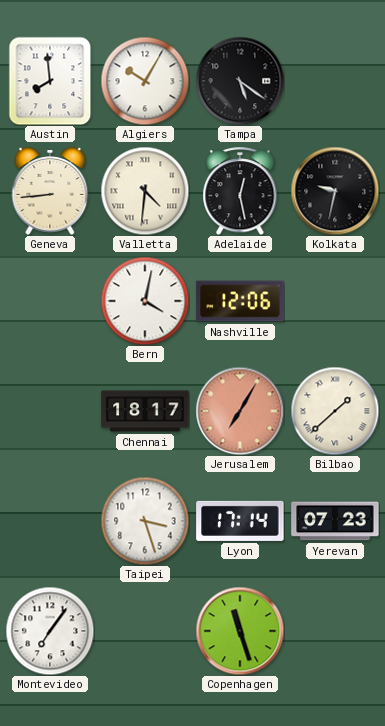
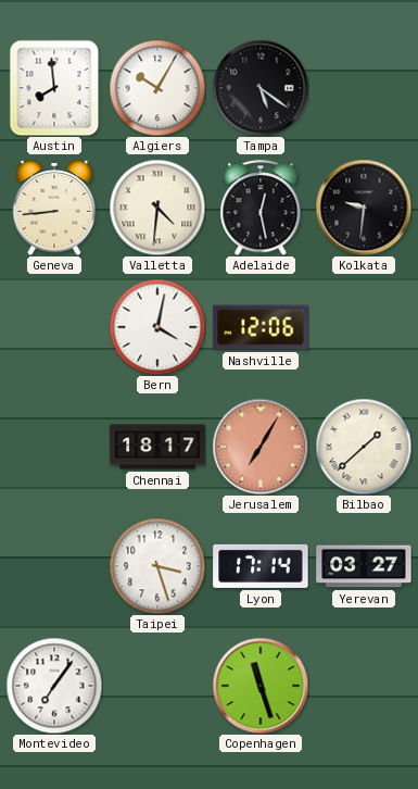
Kolkata: 9:32 -> 9:31 (364, 208)
Yerevan: 07:23 -> 03:27 (364, 566)
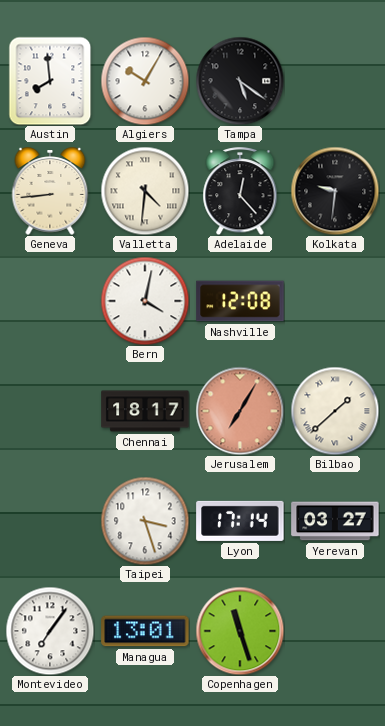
Adelaide: 12:28 -> 12:23 (240, 191)
Nashville: 12:06 -> 12:08 (240, 301)
Managua: none -> 13:01 (145, 631)
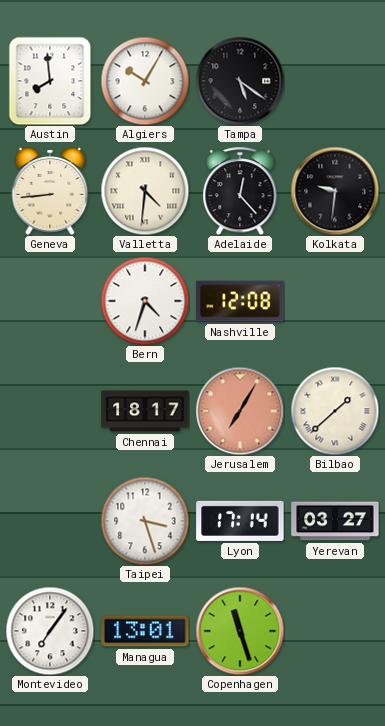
Bern: 4:02 -> 4:33 (145, 301)
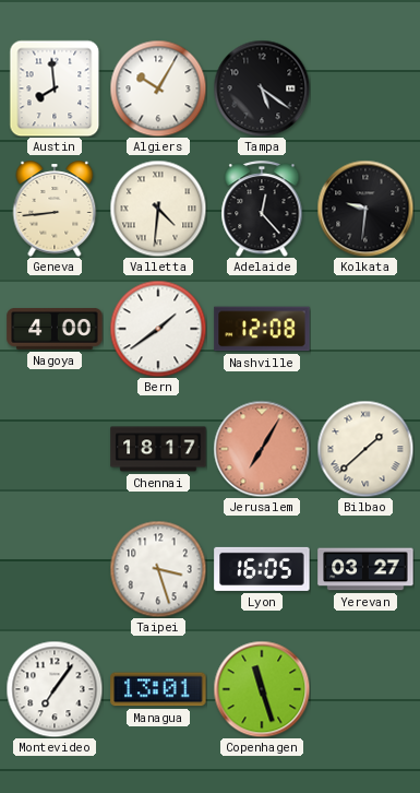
Nagoya: none -> 4:00 (55, 330)
Bern: 4:33 -> 1:39 (158, 329)
Lyon: 17:14 -> 16:05 (262, 569)
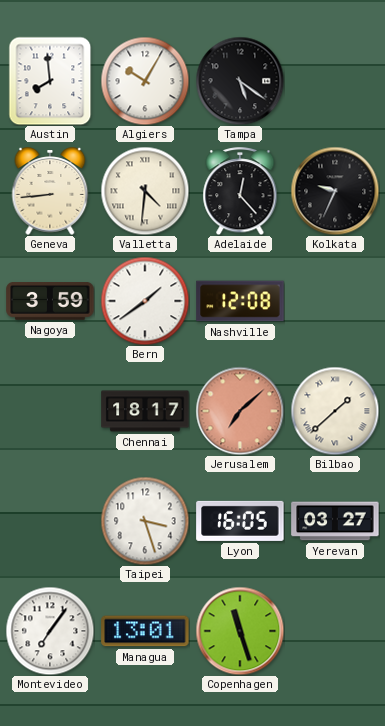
Kolkata: 9:31 -> 9:34 (335, 191)
Nagoya: 4:00 -> 3:59 (50, 302)
Jerusalem: 7:05 -> 7:08 (240, 411)
